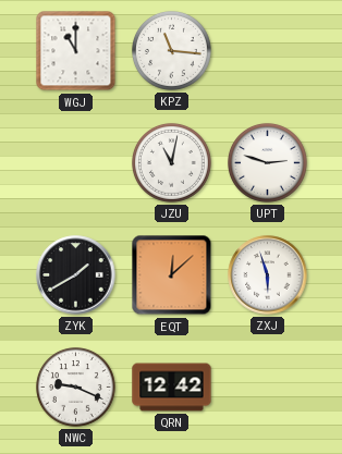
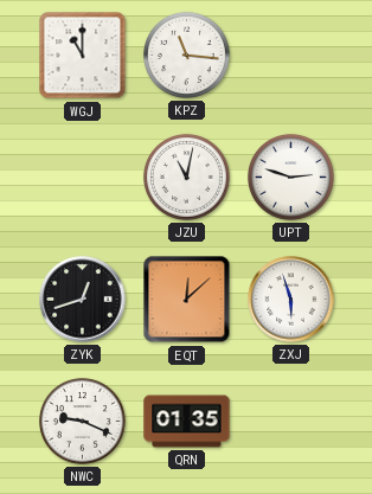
ZYK: 1:40 -> 12:42 (83, 300)
QRN: 12:42 -> 01:35 (187, 422)
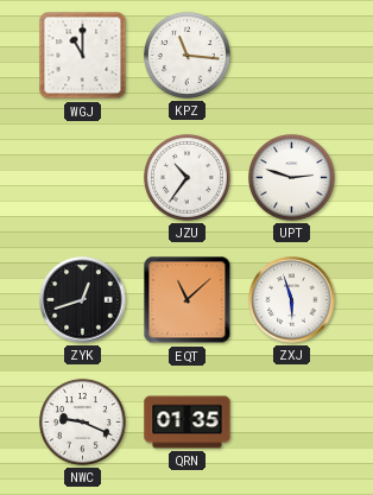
JZU: 11:02 -> 10:36 (188, 178)
EQT: 12:08 -> 11:08 (188, 300)
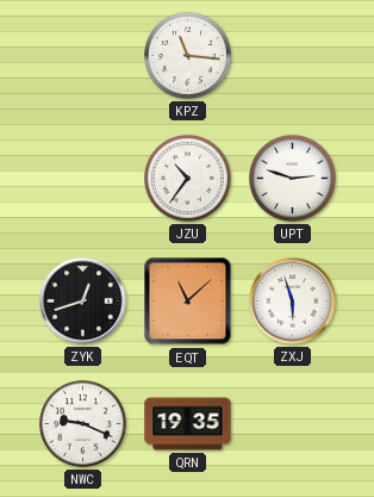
WGJ: 11:00 -> none (83, 56)
QRN: 01:35 -> 19:35 (188, 424)
